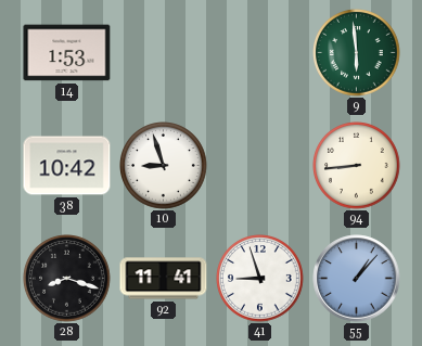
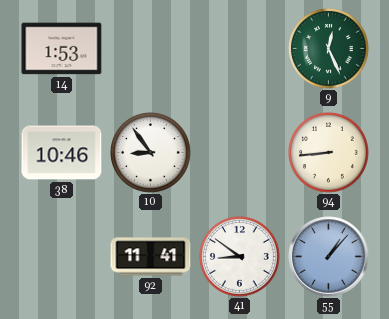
9: 5:59 -> 12:26 (329, 49)
38: 10:42 -> 10:46 (62, 153)
10: 8:57 -> 8:54 (151, 153)
28: 8:18 -> none (67, 279)
41: 8:57 -> 8:51 (240, 257)
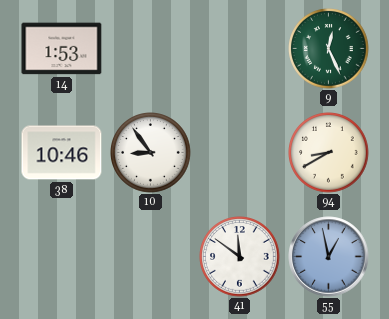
94: 8:44 -> 8:40 (329, 153)
92: 11:41 -> none (151, 257)
41: 8:51 -> 11:51 (240, 257)
55: 1:07 -> 12:58 (329, 257)
